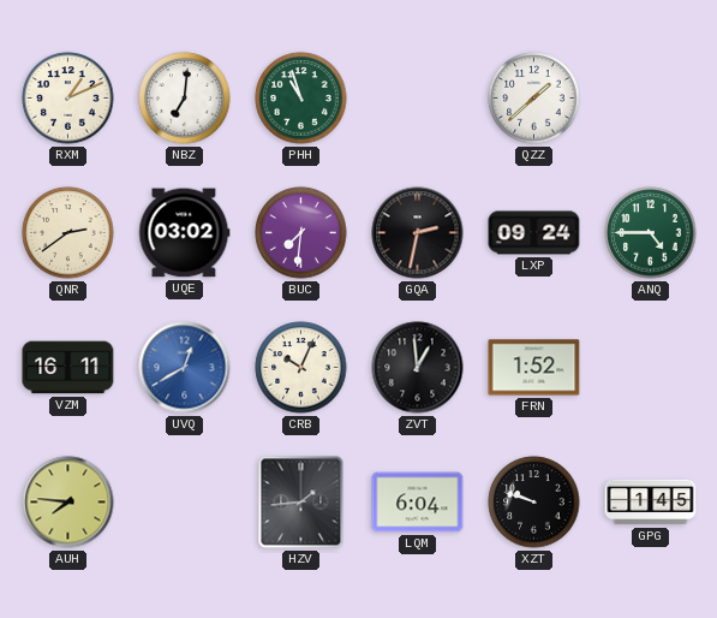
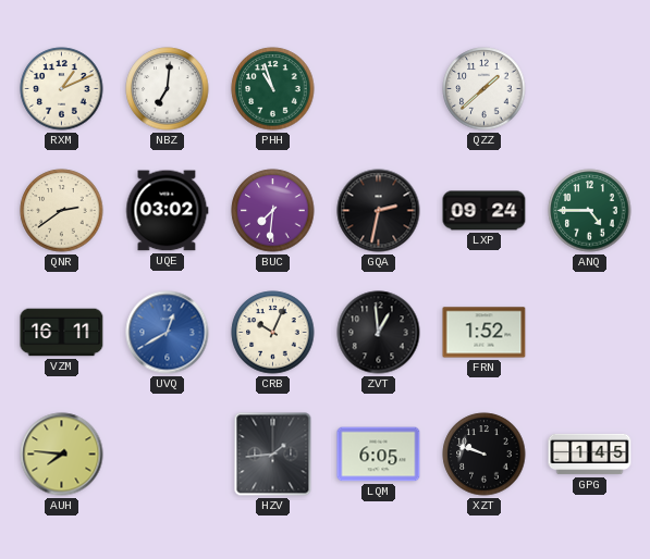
LQM: 6:04 -> 6:05 (379, 455)
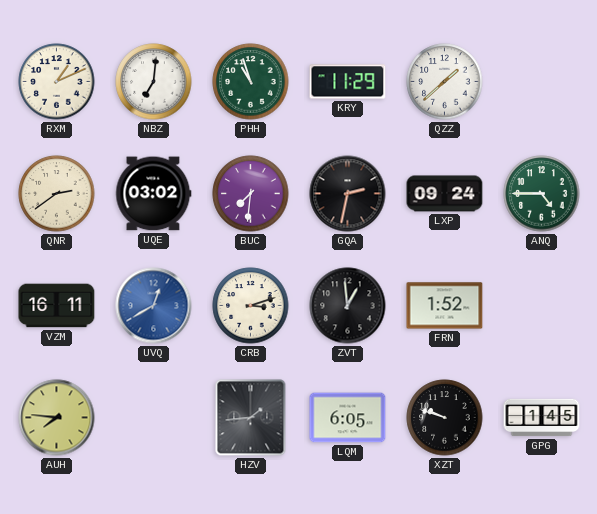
KRY: none -> 11:29 (348, 82)
CRB: 10:04 -> 3:12 (251, 306)
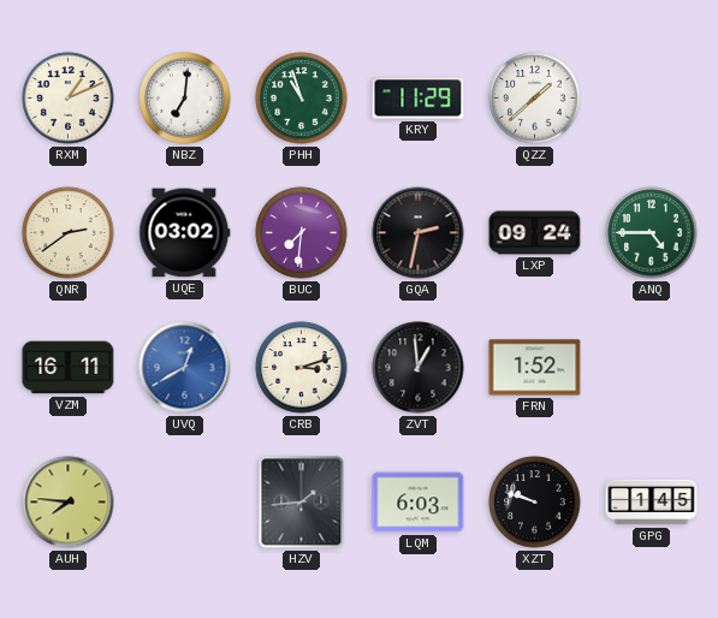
LQM: 6:05 -> 6:03 (419, 503)
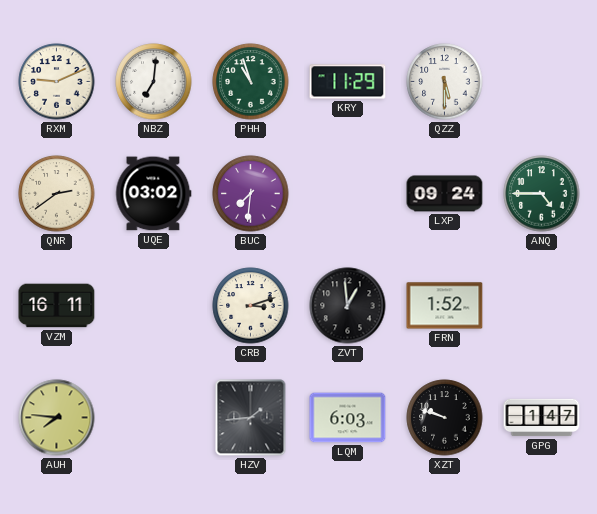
RXM: 1:11 -> 9:11 (57, 82)
QZZ: 1:38 -> 5:30 (445, 82)
GQA: 2:32 -> none (419, 233)
UVQ: 12:40 -> none (185, 368)
GPG: 1:45 -> 1:47 (542, 418)
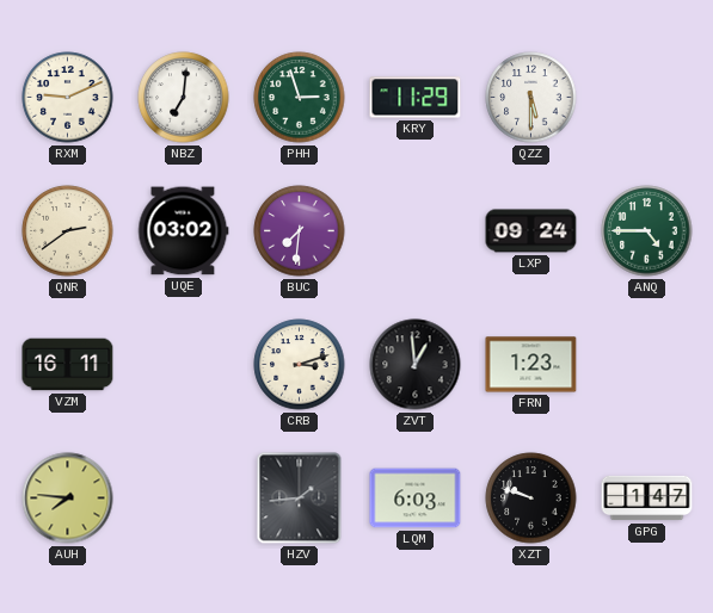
PHH: 10:57 -> 2:57 (300, 98)
FRN: 1:52 -> 1:23 (531, 365)
